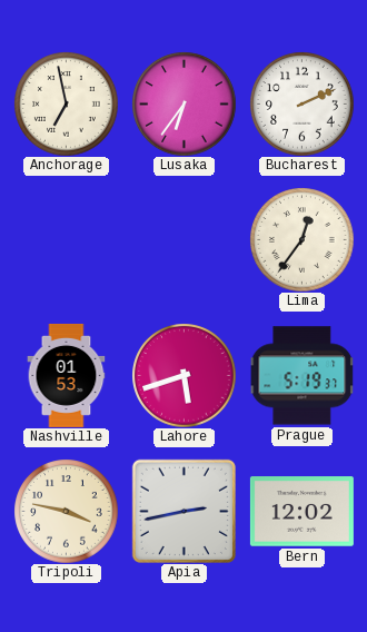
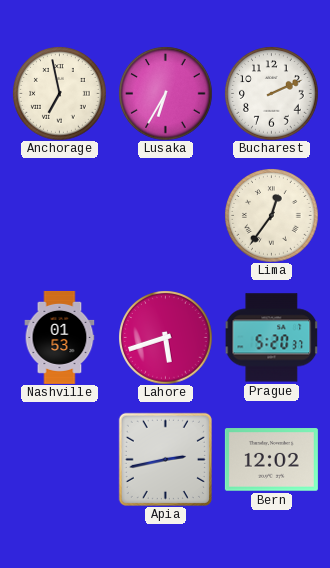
Lusaka: 6:36 -> 6:35 (165, 93)
Prague: 5:19 -> 5:20 (271, 338)
Tripoli: 3:47 -> none (66, 511)
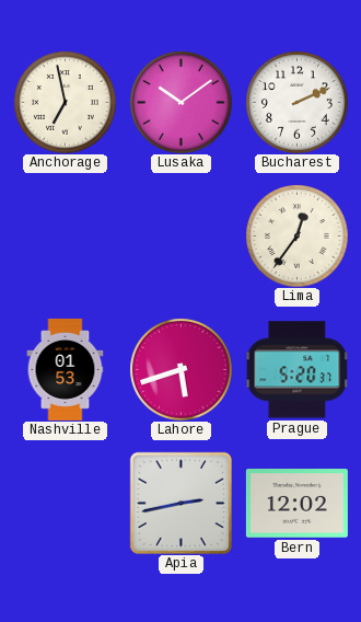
Lusaka: 6:35 -> 10:09 (180, 102)
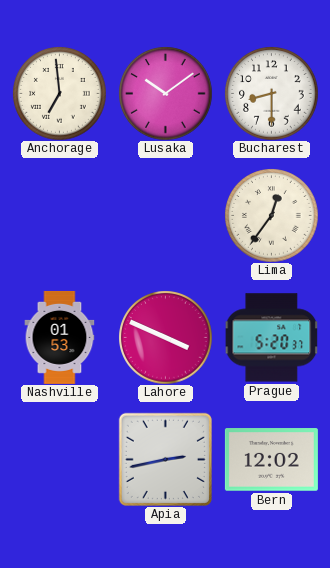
Anchorage: 6:58 -> 6:59 (59, 93)
Bucharest: 2:11 -> 8:30 (271, 93)
Lahore: 5:42 -> 3:49 (165, 337)
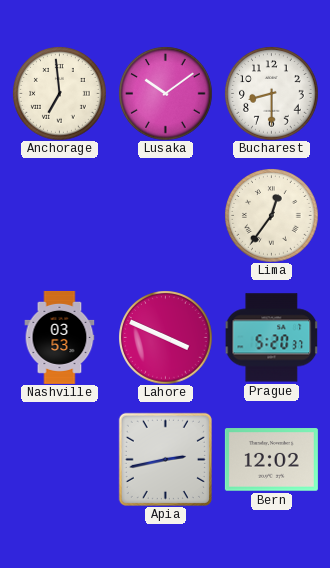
Nashville: 01:53 -> 03:53 (60, 337)
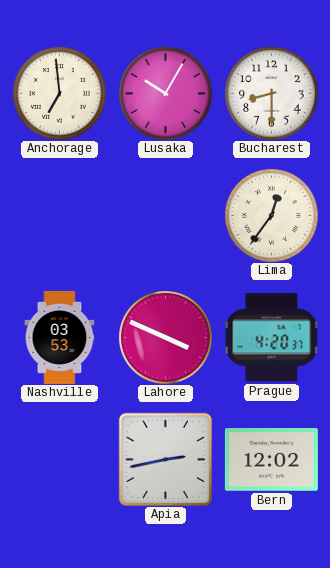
Lusaka: 10:09 -> 10:05 (165, 93)
Prague: 5:20 -> 4:20 (271, 338)
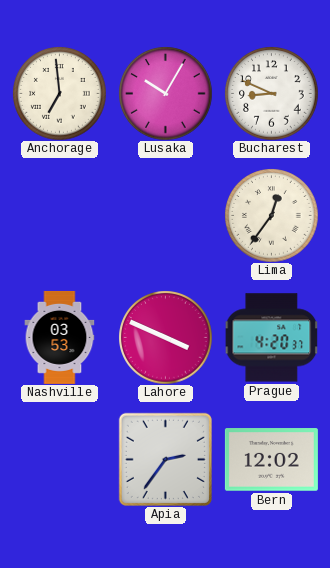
Bucharest: 8:30 -> 8:49 (271, 93)
Apia: 2:43 -> 2:36 (165, 459)
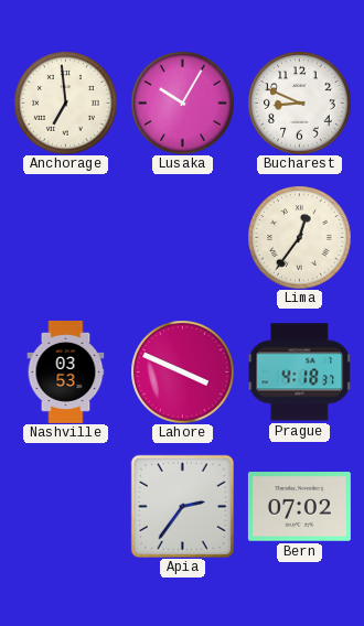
Prague: 4:20 -> 4:18 (299, 373)
Bern: 12:02 -> 07:02 (299, 507)
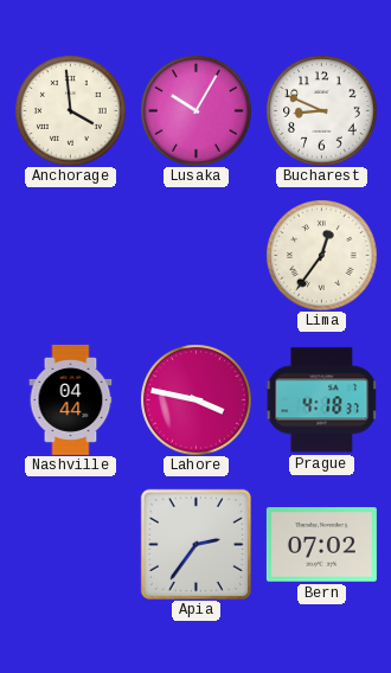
Anchorage: 6:59 -> 3:59 (70, 110)
Nashville: 03:53 -> 04:44 (71, 399)
Lahore: 3:49 -> 3:47 (195, 399)
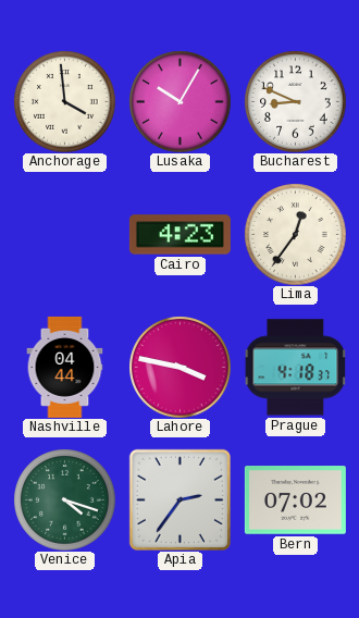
Cairo: none -> 4:23 (179, 235)
Venice: none -> 4:18 (64, 499)
